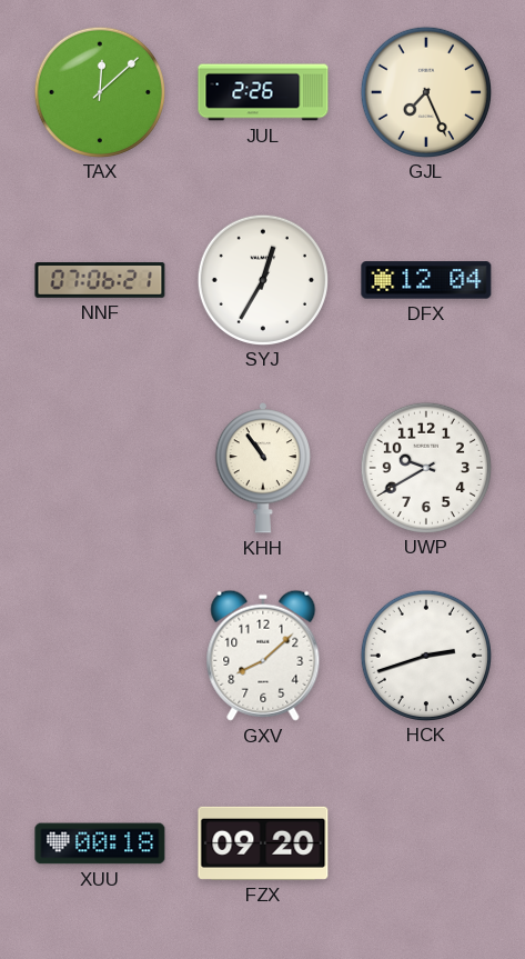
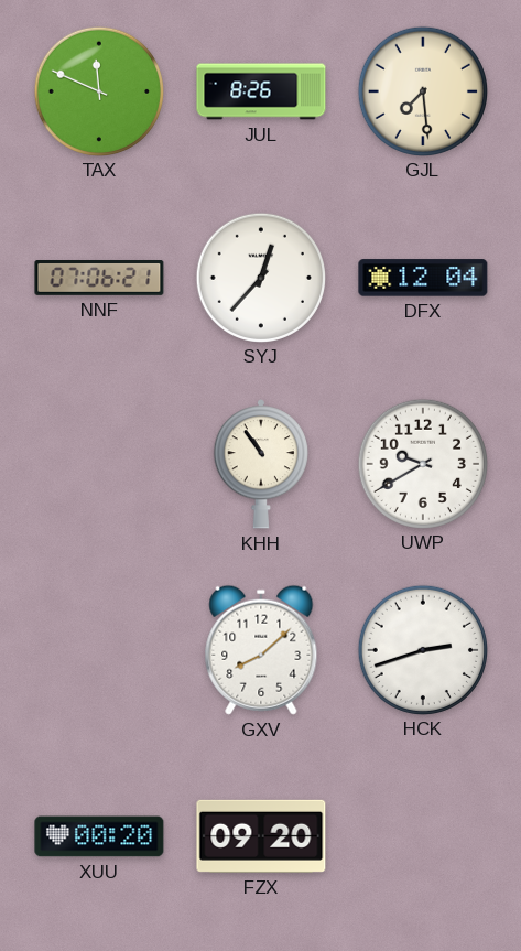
TAX: 12:08 -> 11:49 (98, 90)
JUL: 2:26 -> 8:26 (261, 91)
GJL: 7:26 -> 7:29 (422, 90)
SYJ: 12:35 -> 12:37 (260, 277)
XUU: 00:18 -> 00:20 (99, 836)
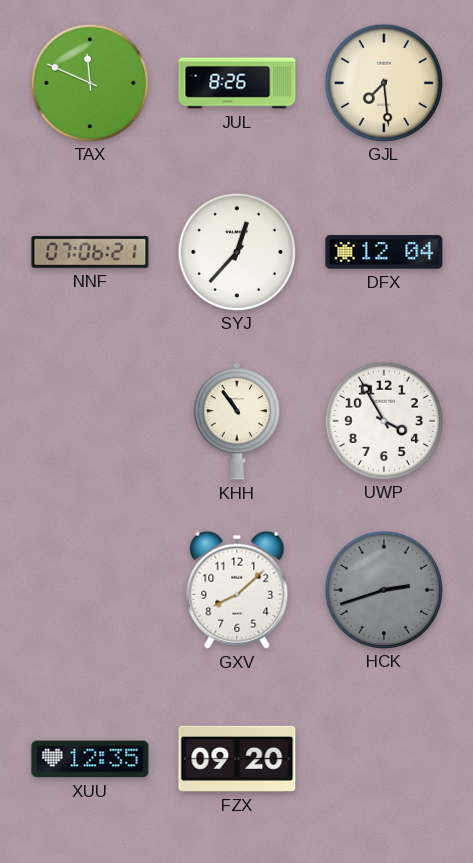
UWP: 9:40 -> 3:55 (383, 420)
HCK dial: white -> grey (383, 589)
XUU: 00:20 -> 12:35 (90, 759)
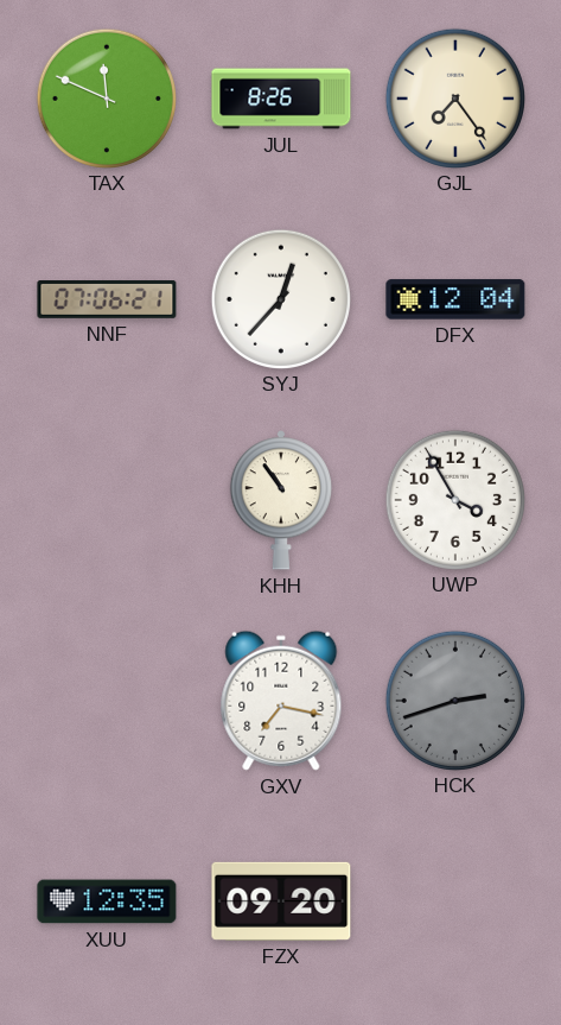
GJL: 7:29 -> 7:24 (454, 97)
GXV: 8:08 -> 7:17 (281, 701)
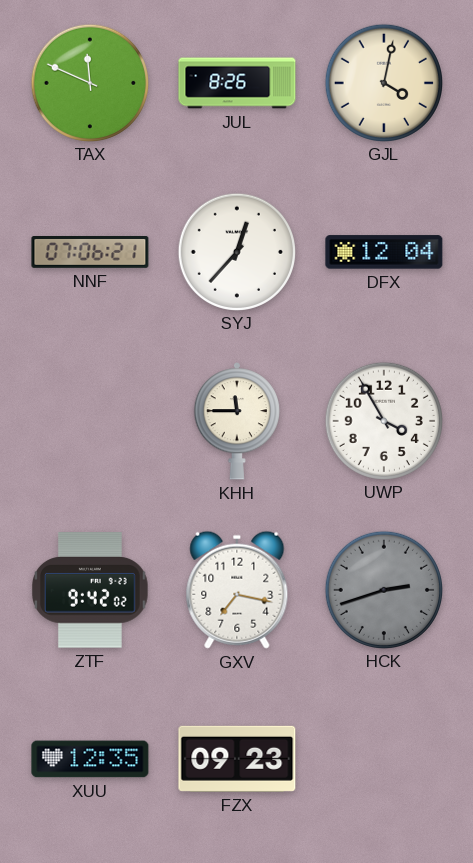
GJL: 7:24 -> 4:02 (383, 82)
KHH: 10:54 -> 11:45 (236, 421)
ZTF: none -> 9:42 (91, 590)
FZX: 09:20 -> 09:23 (237, 759)
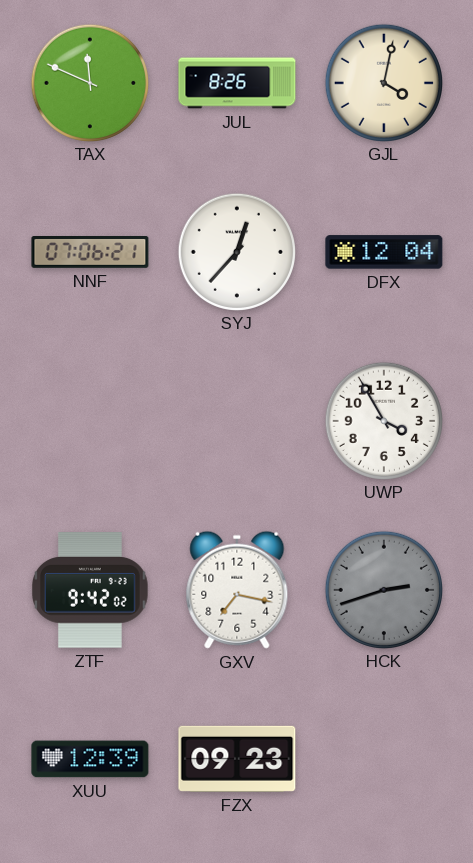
KHH: 11:45 -> none (236, 421)
XUU: 12:35 -> 12:39 (90, 759)
